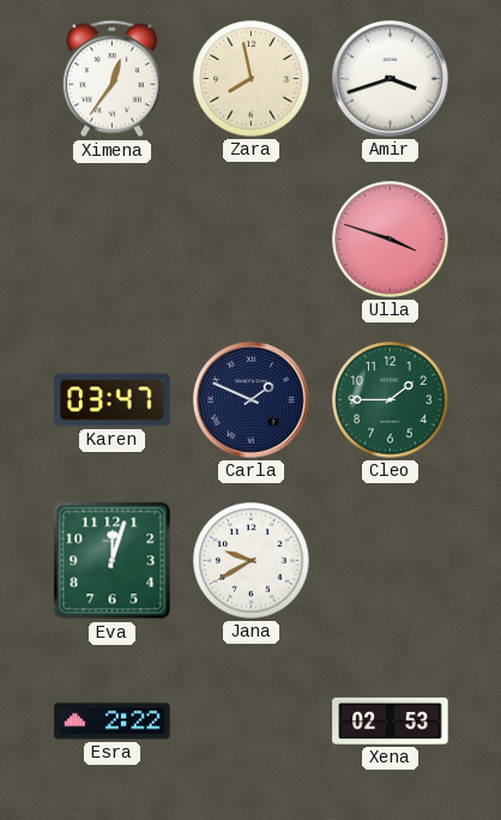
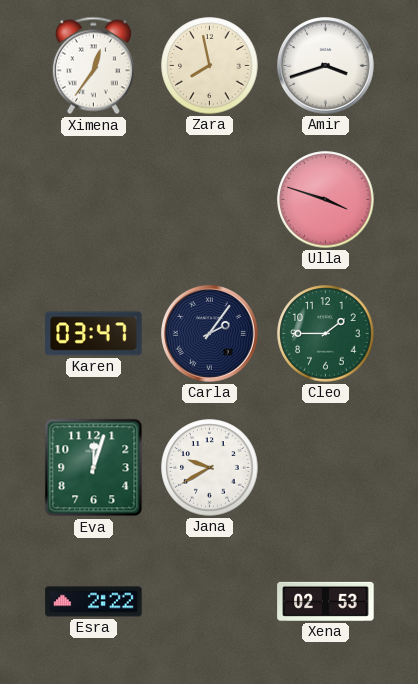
Carla: 1:49 -> 2:06 (210, 334)
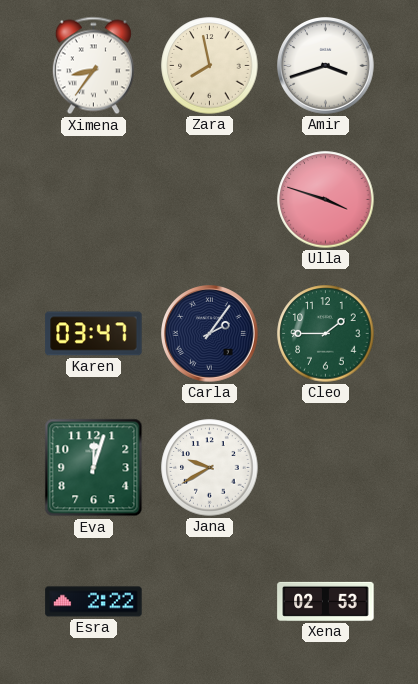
Ximena: 12:36 -> 8:36 (93, 66)
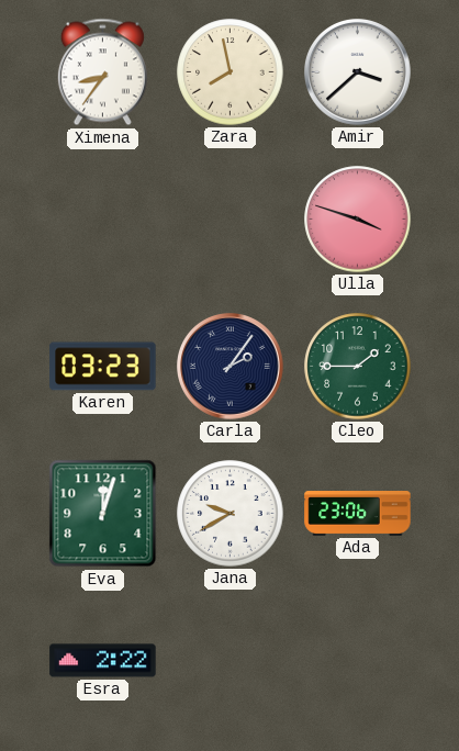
Amir: 3:42 -> 3:38 (358, 72)
Karen: 03:47 -> 03:23 (103, 367)
Ada: none -> 23:06 (358, 514)
Xena: 02:53 -> none (326, 601)
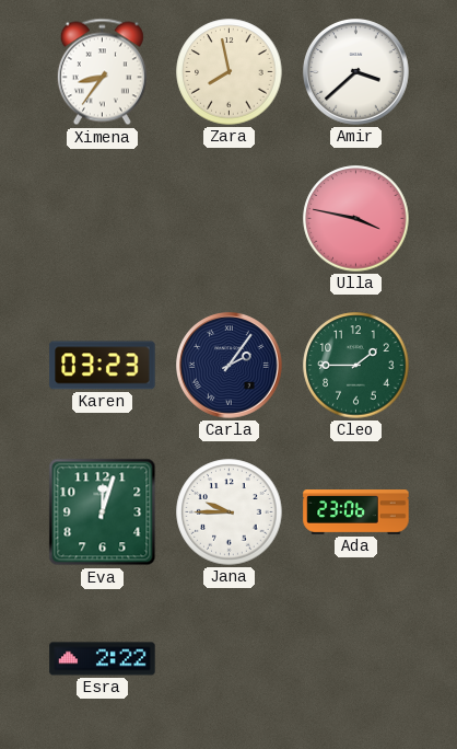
Ulla: 3:48 -> 3:47 (356, 219)
Jana: 9:40 -> 9:45 (230, 512)
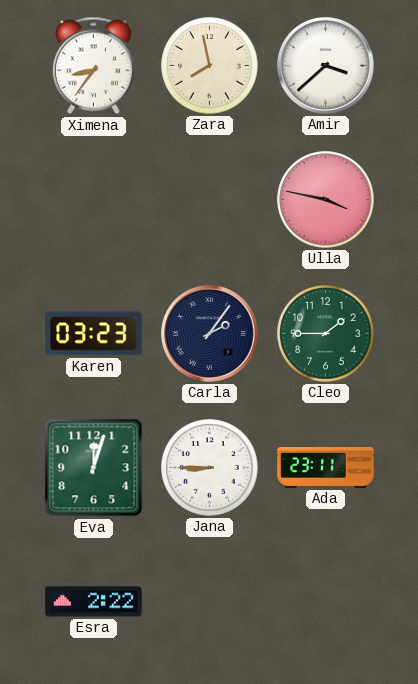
Jana: 9:45 -> 8:45 (210, 468)
Ada: 23:06 -> 23:11 (326, 468)
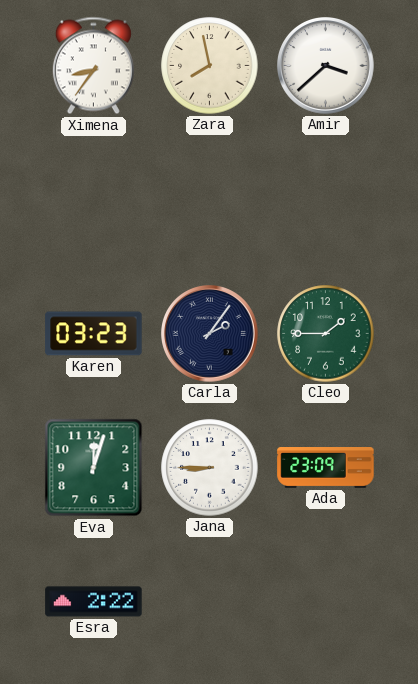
Ulla: 3:47 -> none (326, 200)
Ada: 23:11 -> 23:09 (326, 468)
